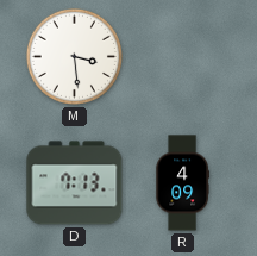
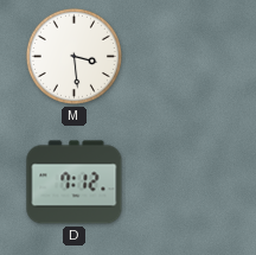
D: 7:13 -> 7:12 (75, 183)
R: 4:09 -> none (182, 183)
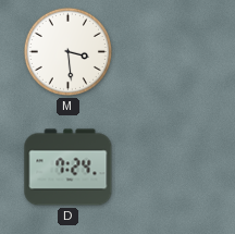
D: 7:12 -> 7:24 (69, 168)
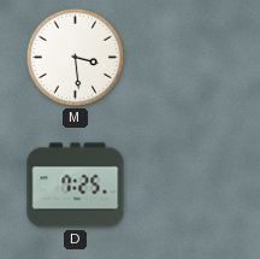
D: 7:24 -> 7:25 (76, 186)
